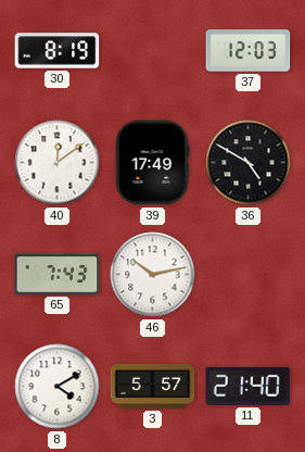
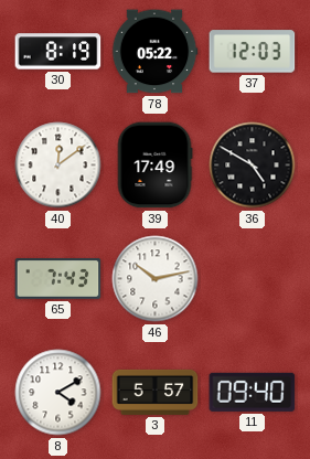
78: none -> 05:22 (154, 52)
11: 21:40 -> 09:40 (253, 392)
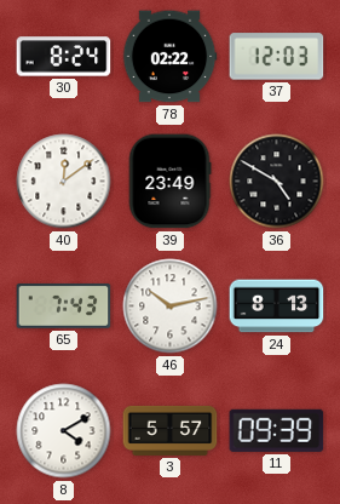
30: 8:19 -> 8:24 (64, 57)
78: 05:22 -> 02:22 (169, 57)
39: 17:49 -> 23:49 (169, 182)
24: none -> 8:13 (277, 307)
11: 09:40 -> 09:39 (277, 430)
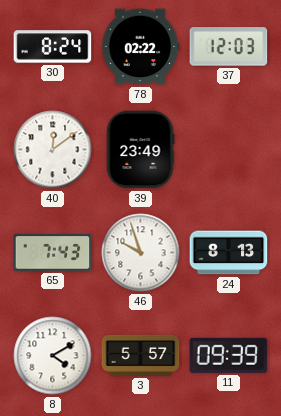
36: 4:50 -> none (277, 182)
46: 10:13 -> 9:57 (141, 253)
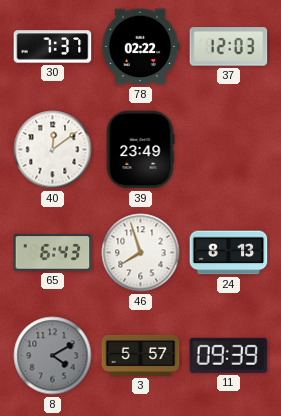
30: 8:24 -> 7:37 (53, 47)
65: 7:43 -> 6:43 (53, 253)
46: 9:57 -> 7:57 (141, 253)
8 dial: white -> grey (53, 356)
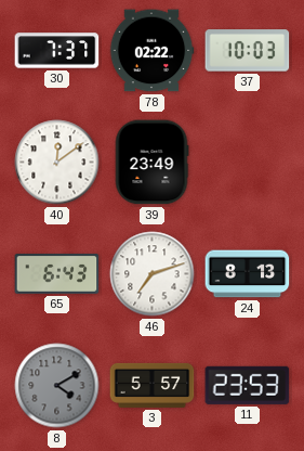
37: 12:03 -> 10:03 (248, 51)
46: 7:57 -> 7:12 (153, 274)
11: 09:39 -> 23:53 (248, 385)
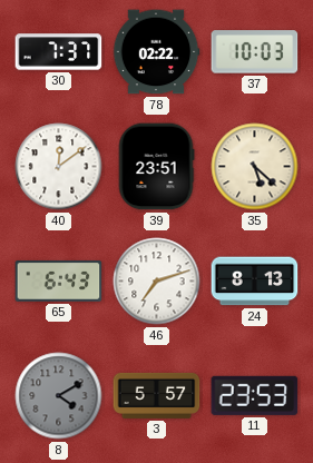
39: 23:49 -> 23:51 (156, 167)
35: none -> 5:22 (255, 167)
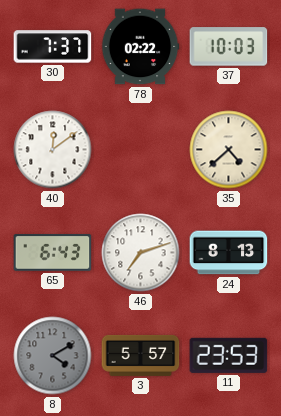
39: 23:51 -> none (156, 167)
35: 5:22 -> 4:38 (229, 150)
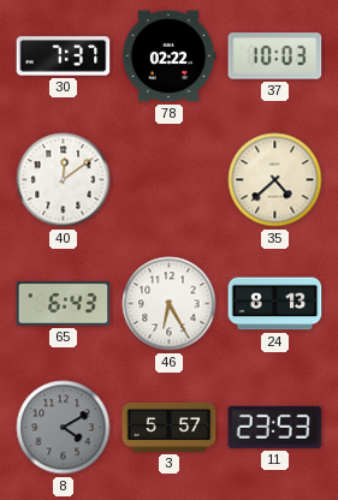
46: 7:12 -> 6:25 (170, 304)
